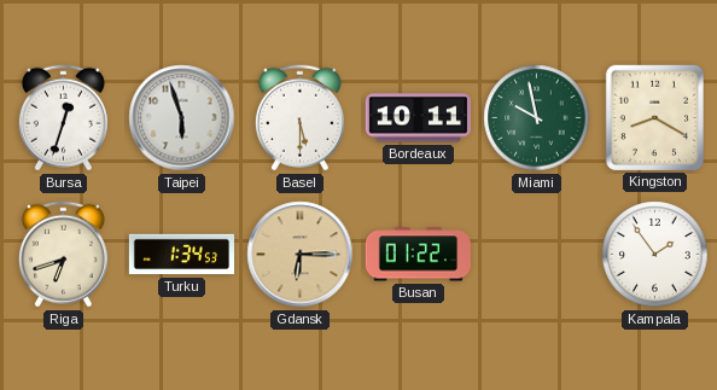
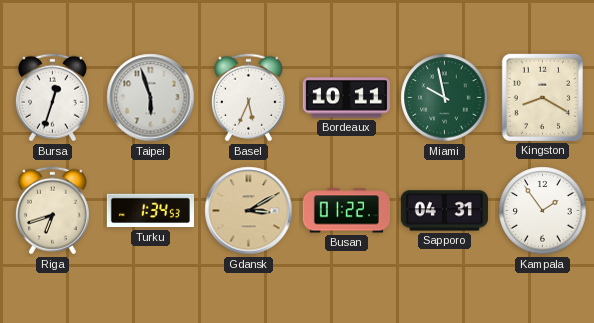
Basel: 5:30 -> 5:34 (248, 98)
Gdansk: 6:15 -> 3:10 (249, 211)
Sapporo: none -> 04:31 (444, 211)
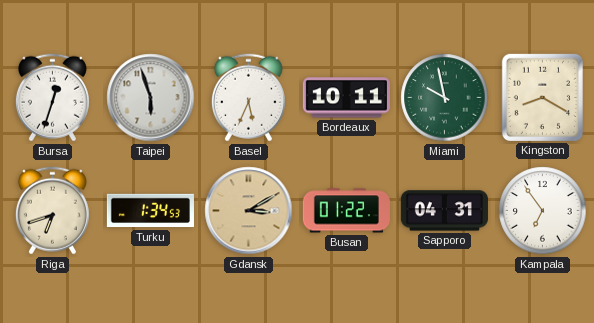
Kampala: 1:54 -> 6:54 (543, 211)
